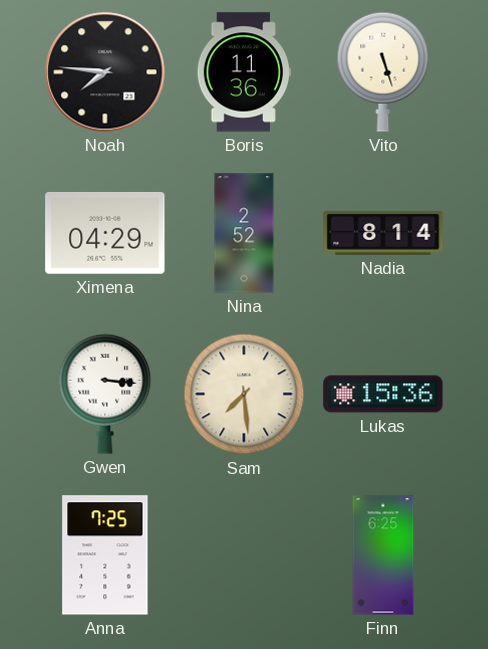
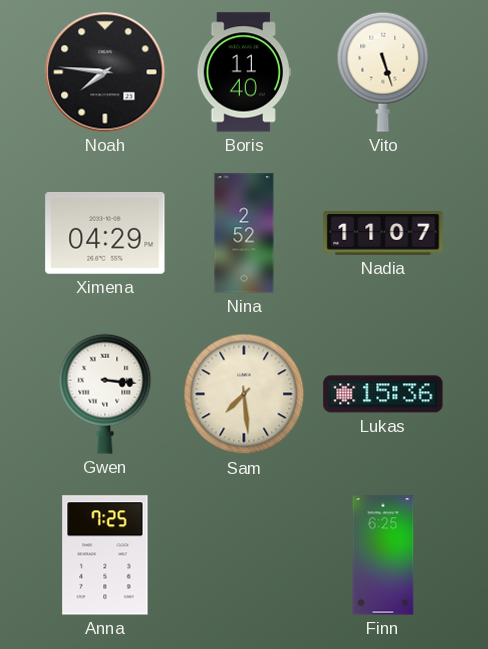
Boris: 11:36 -> 11:40 (244, 72)
Nadia: 8:14 -> 11:07 (383, 233)
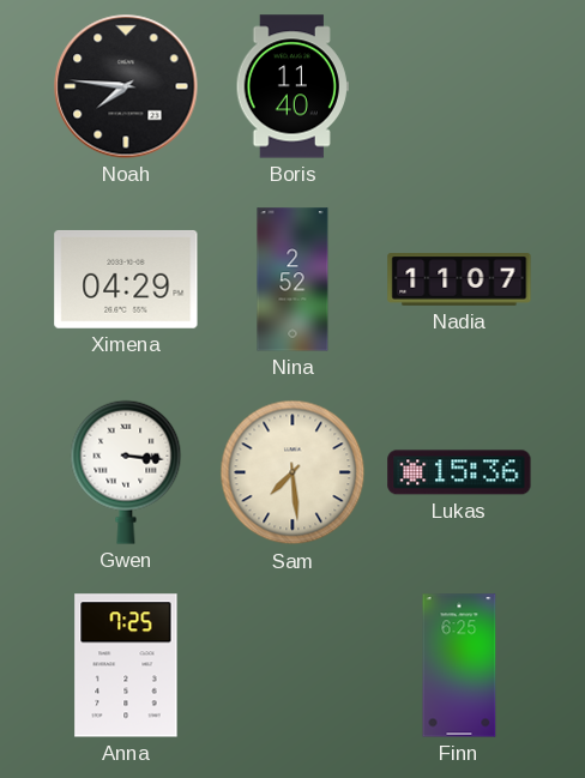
Vito: 5:27 -> none (383, 72)
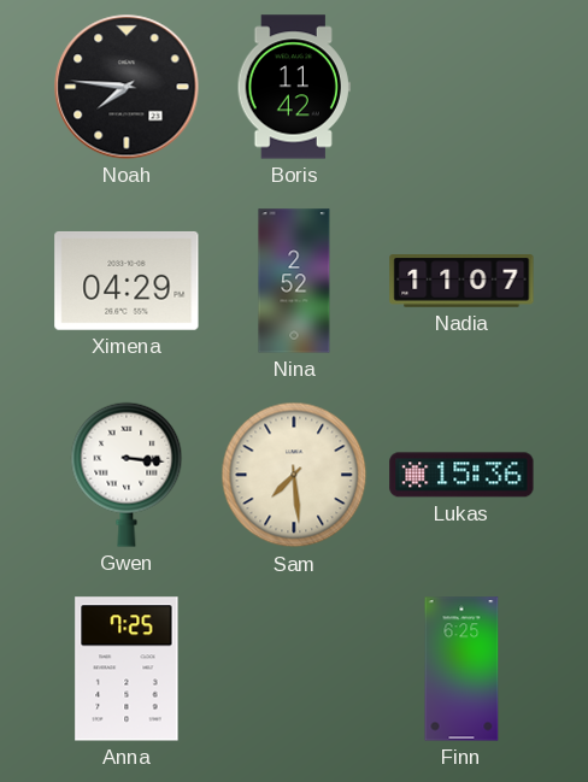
Boris: 11:40 -> 11:42 (294, 87)
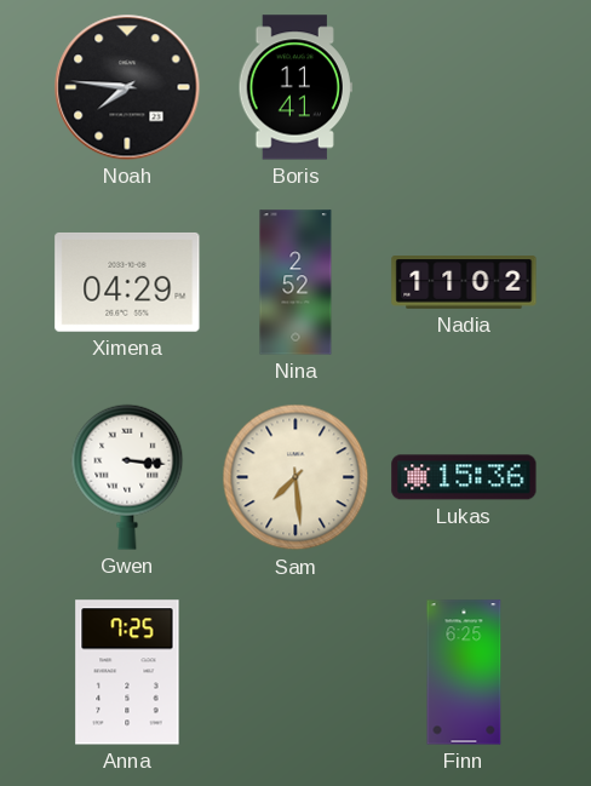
Boris: 11:42 -> 11:41 (295, 87)
Nadia: 11:07 -> 11:02 (464, 282)
